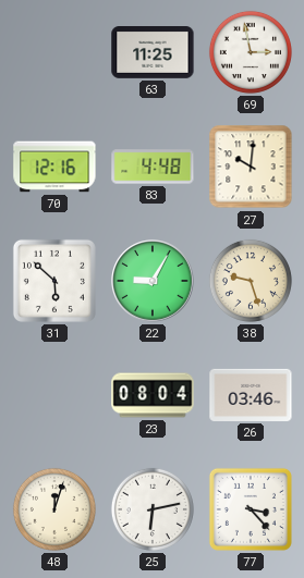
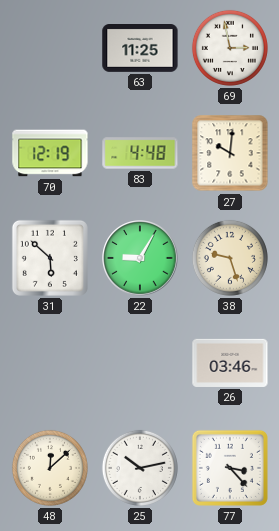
70: 12:16 -> 12:19 (50, 153)
23: 08:04 -> none (153, 395)
48: 12:03 -> 12:08 (50, 468)
25: 6:13 -> 10:13 (140, 468)
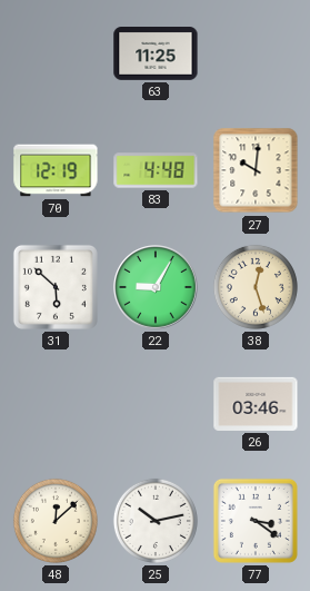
69: 2:58 -> none (230, 48)
38: 9:27 -> 12:27 (256, 287)
77: 3:23 -> 3:21 (256, 521)
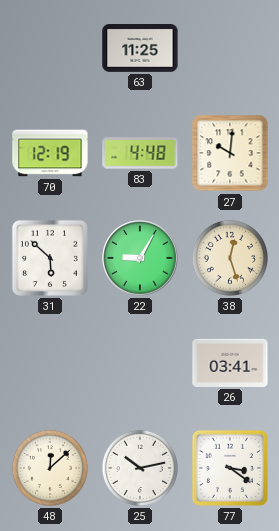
26: 03:46 -> 03:41 (230, 363)
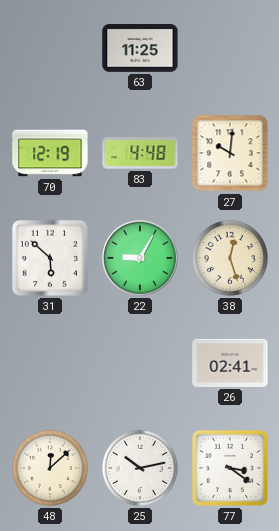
26: 03:41 -> 02:41 (230, 363)
